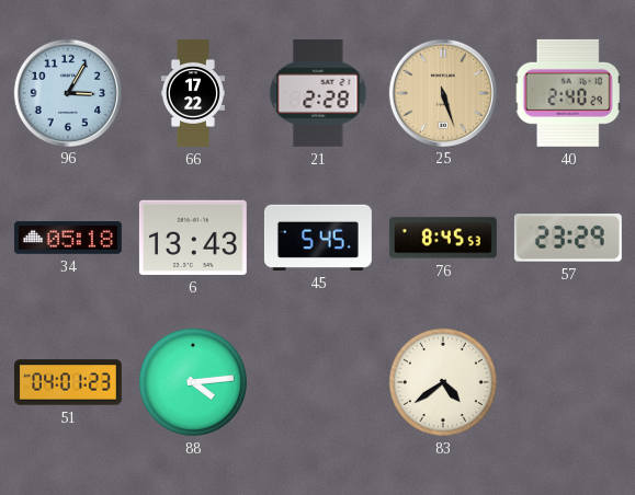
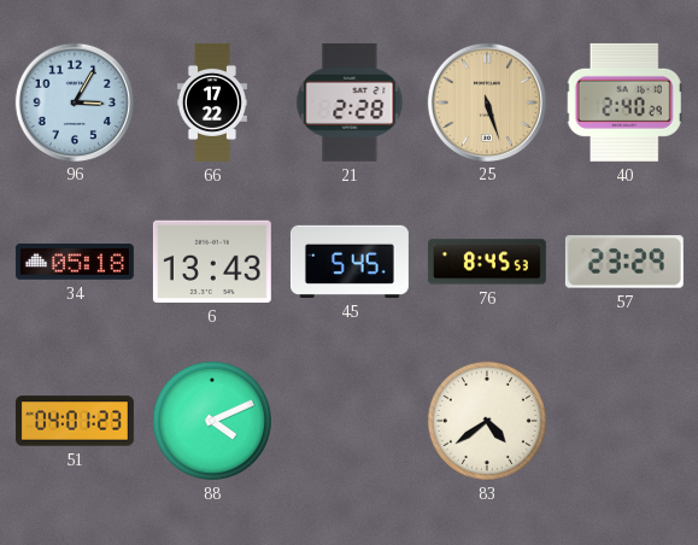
88: 4:14 -> 4:11 (212, 421)
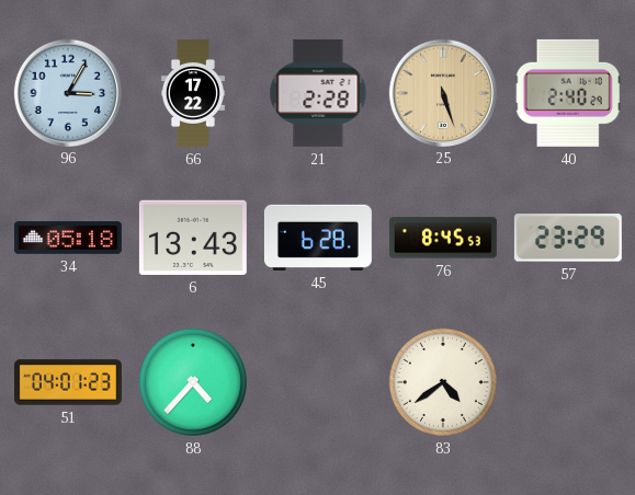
45: 5:45 -> 6:28 (318, 238)
88: 4:11 -> 4:37 (193, 382)
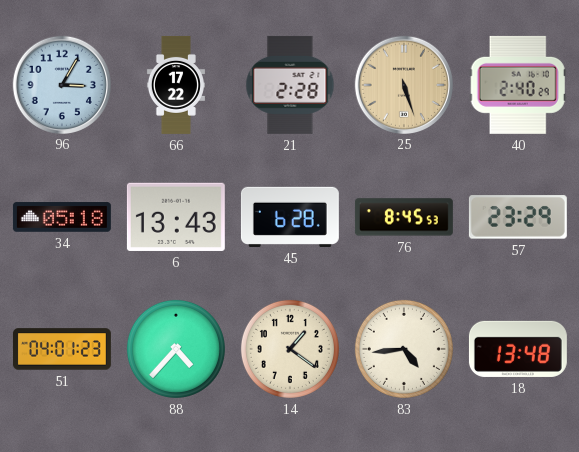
14: none -> 1:21 (290, 349)
83: 4:39 -> 4:44 (404, 349)
18: none -> 13:48 (518, 349)
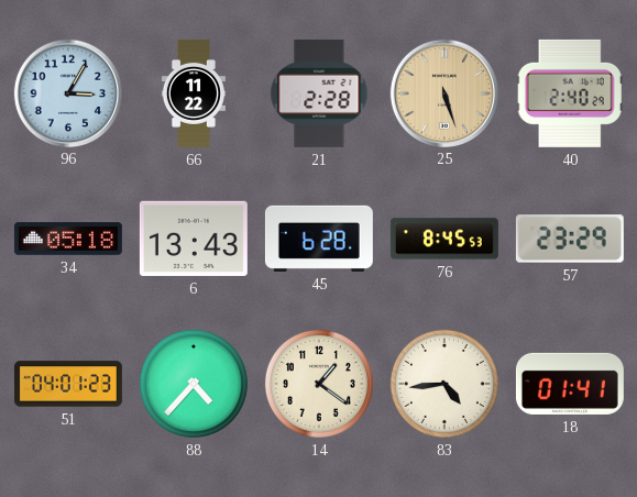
66: 17:22 -> 11:22 (194, 93)
18: 13:48 -> 01:41 (570, 384)
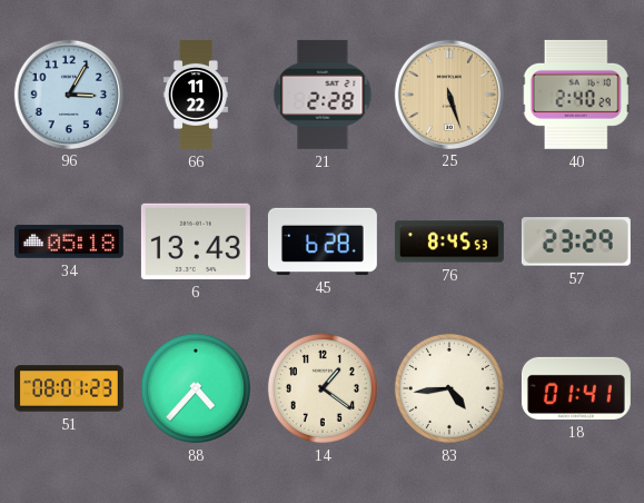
51: 04:01 -> 08:01 (69, 388)
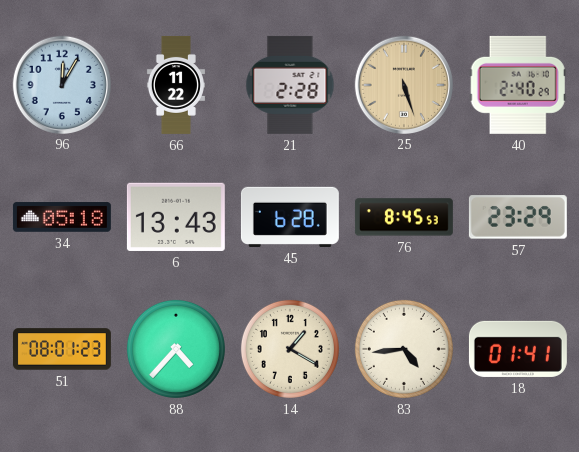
96: 3:05 -> 12:05 (61, 84)
14: 1:21 -> 1:20 (290, 349)
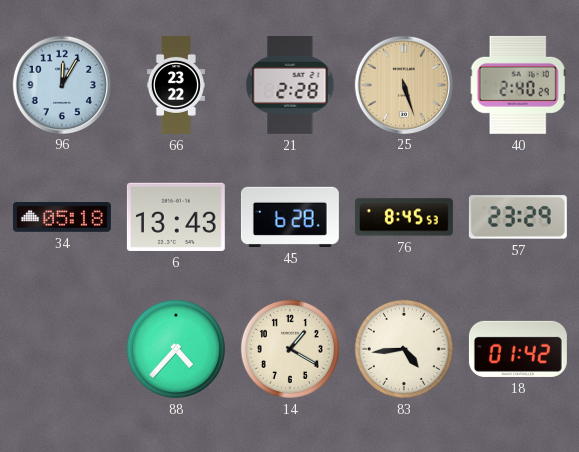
66: 11:22 -> 23:22 (176, 85)
51: 08:01 -> none (62, 349)
18: 01:41 -> 01:42 (518, 349)
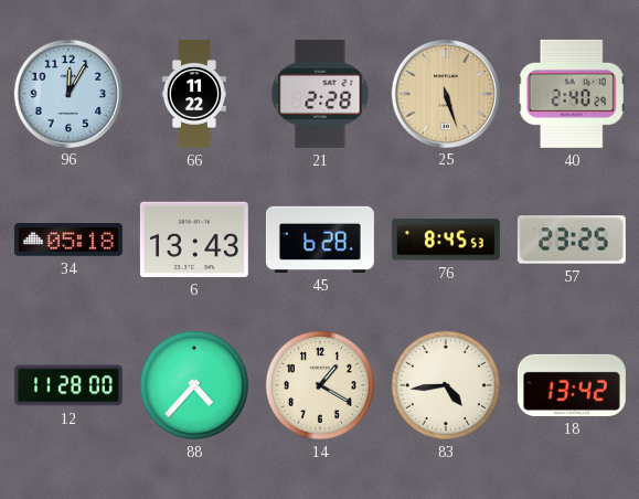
66: 23:22 -> 11:22 (194, 94)
57: 23:29 -> 23:25 (572, 240)
12: none -> 11:28 (68, 385)
18: 01:42 -> 13:42 (572, 385)
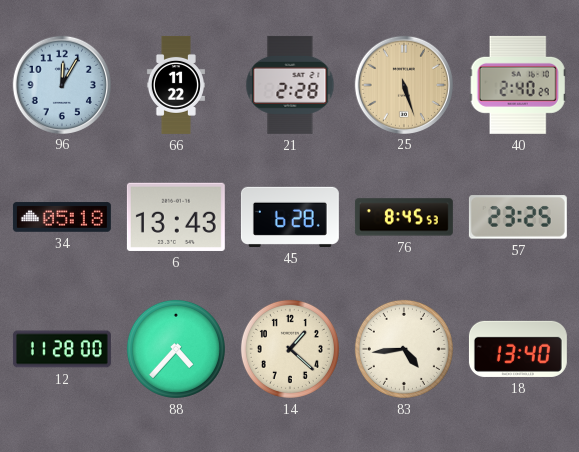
14: 1:20 -> 1:22 (290, 349)
18: 13:42 -> 13:40 (518, 349)
